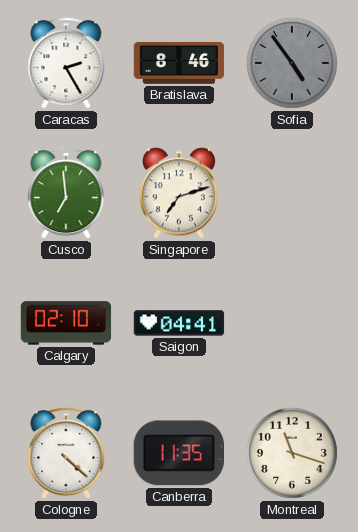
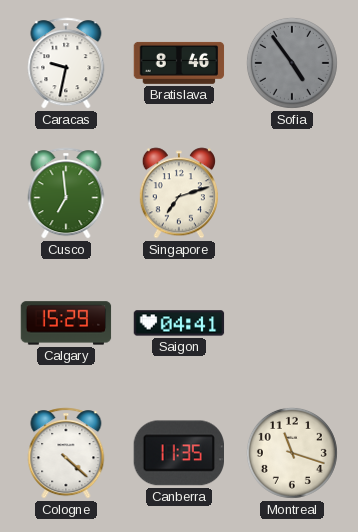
Caracas: 2:25 -> 9:32 (66, 63)
Calgary: 02:10 -> 15:29 (66, 323)
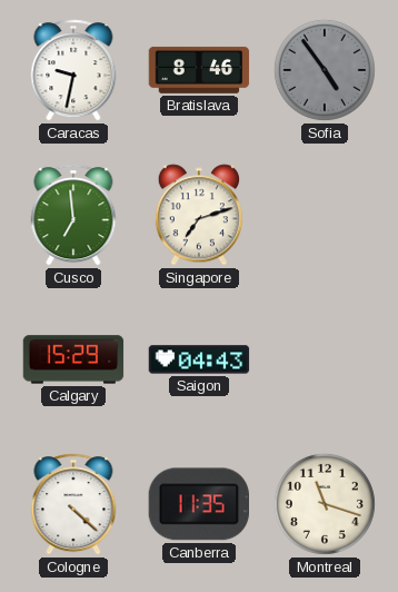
Saigon: 04:41 -> 04:43 (199, 359)
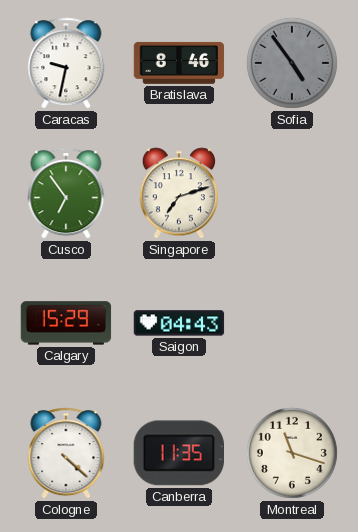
Cusco: 6:59 -> 6:54 (66, 193)
